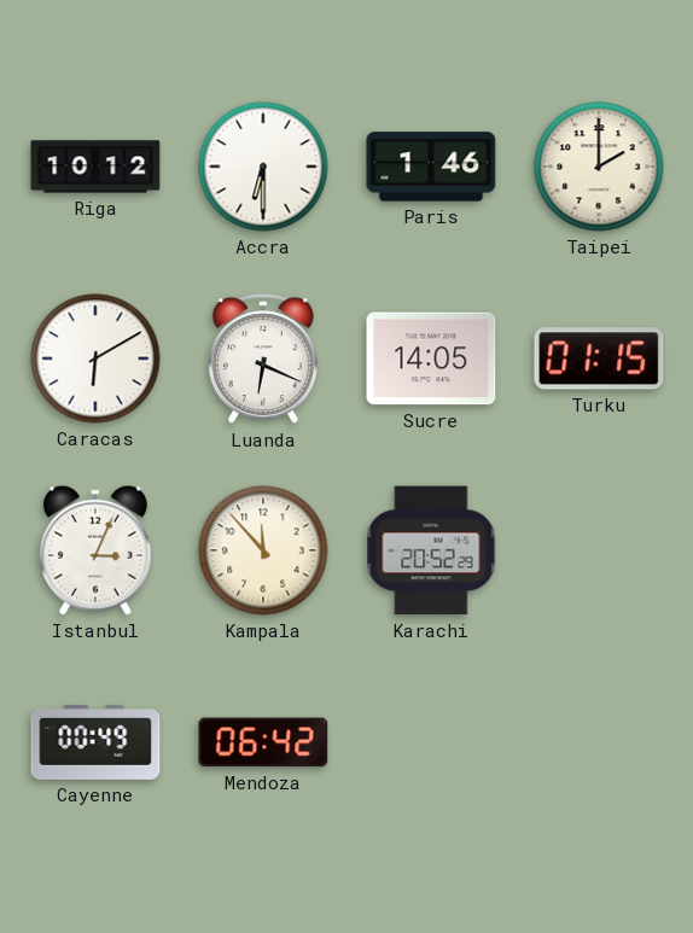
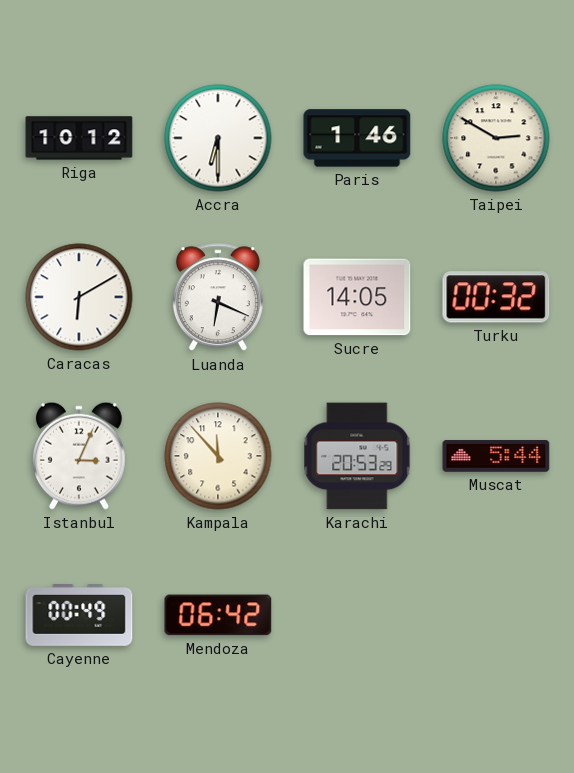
Taipei: 2:00 -> 2:50 (496, 138)
Turku: 01:15 -> 00:32 (496, 297)
Karachi: 20:52 -> 20:53 (357, 456)
Muscat: none -> 5:44 (496, 456)
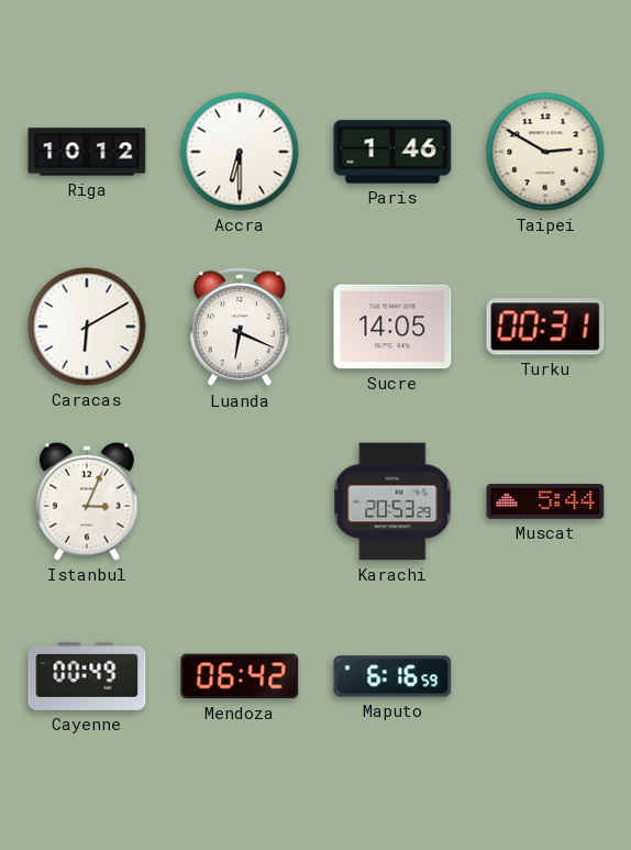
Turku: 00:32 -> 00:31 (545, 327)
Kampala: 11:53 -> none (218, 456)
Maputo: none -> 6:16 (392, 676)
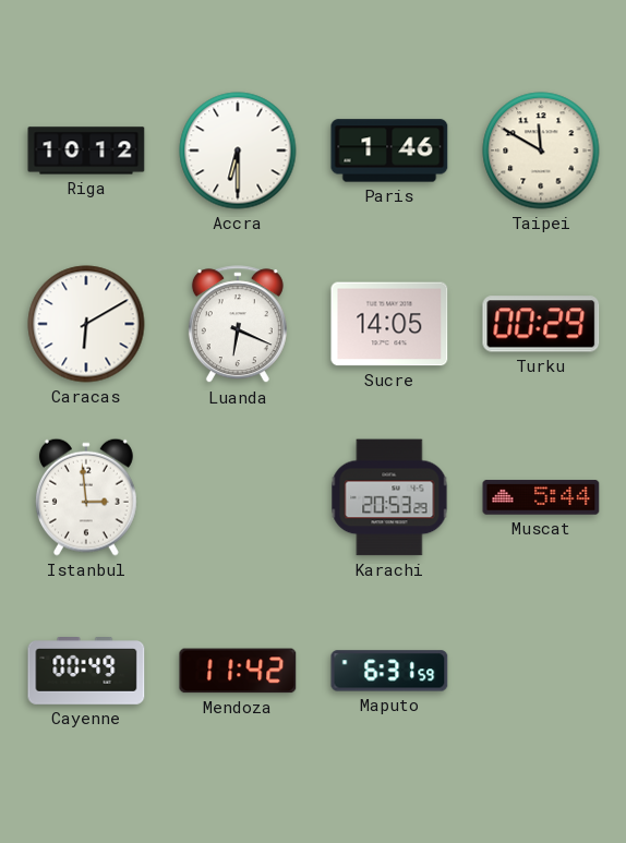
Taipei: 2:50 -> 11:50 (541, 150)
Turku: 00:31 -> 00:29 (541, 324)
Istanbul: 3:04 -> 2:59 (86, 497)
Mendoza: 06:42 -> 11:42 (238, 671)
Maputo: 6:16 -> 6:31 (389, 671)
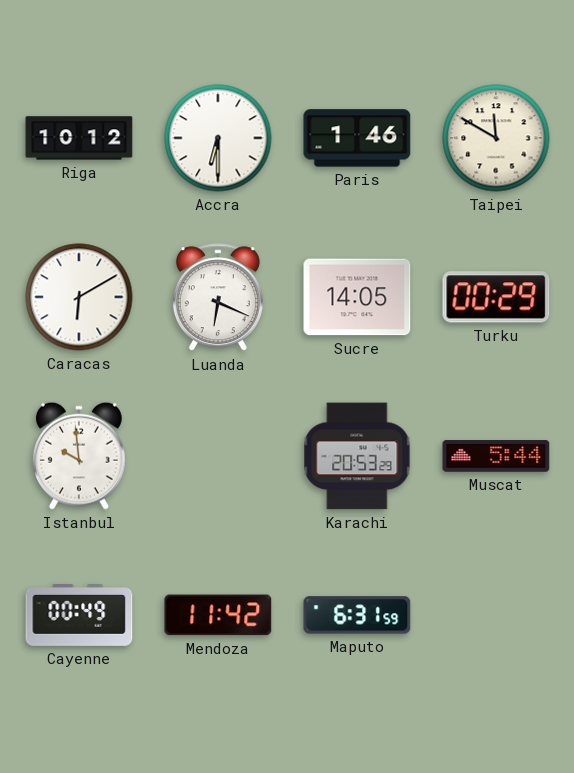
Istanbul: 2:59 -> 9:59 (79, 456)
